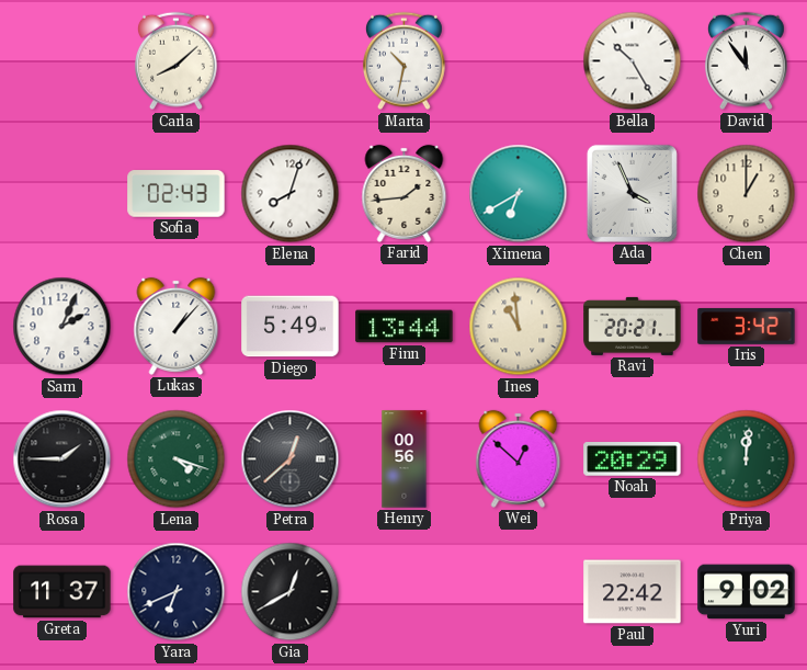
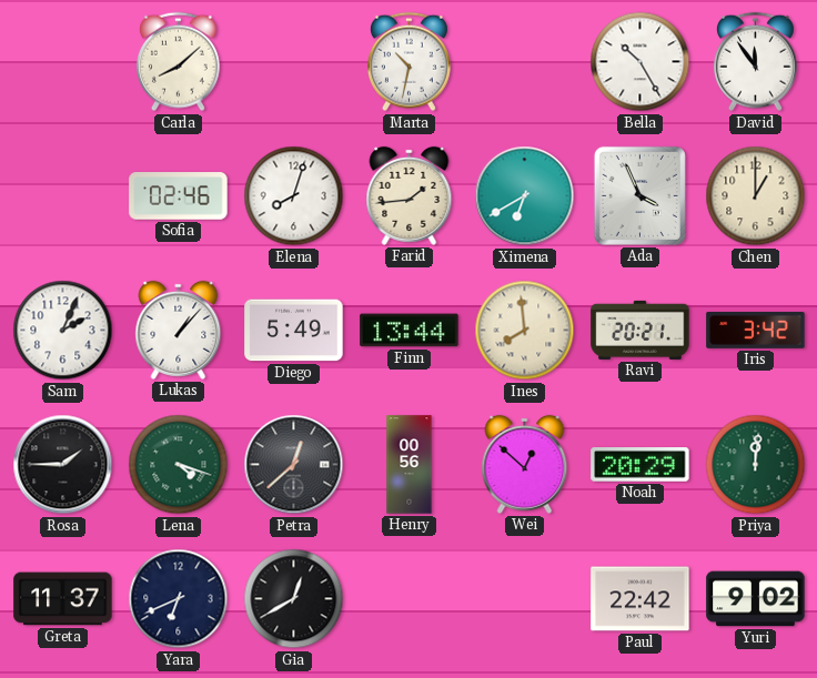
Sofia: 02:43 -> 02:46 (179, 196)
Ines: 10:59 -> 7:59 (525, 331)
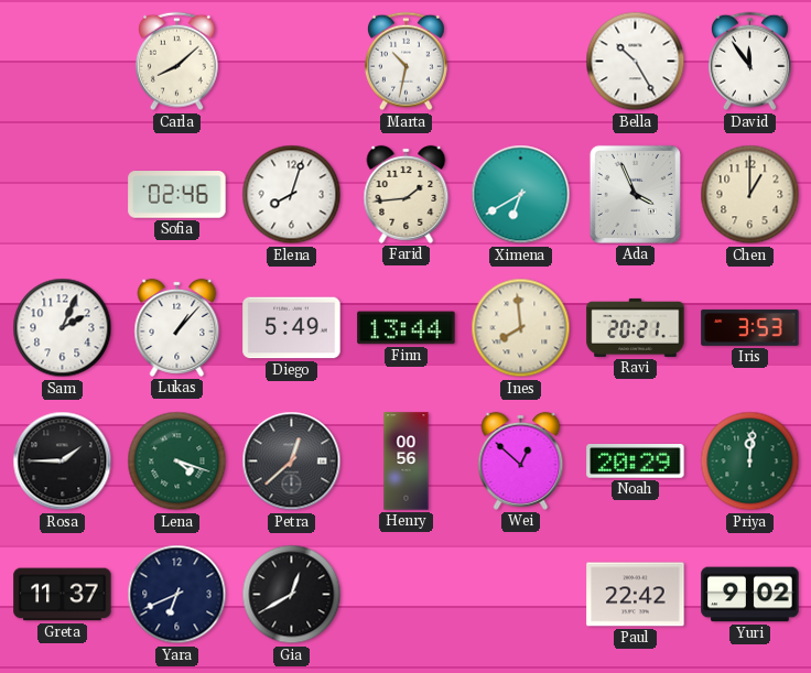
Iris: 3:42 -> 3:53 (750, 327)
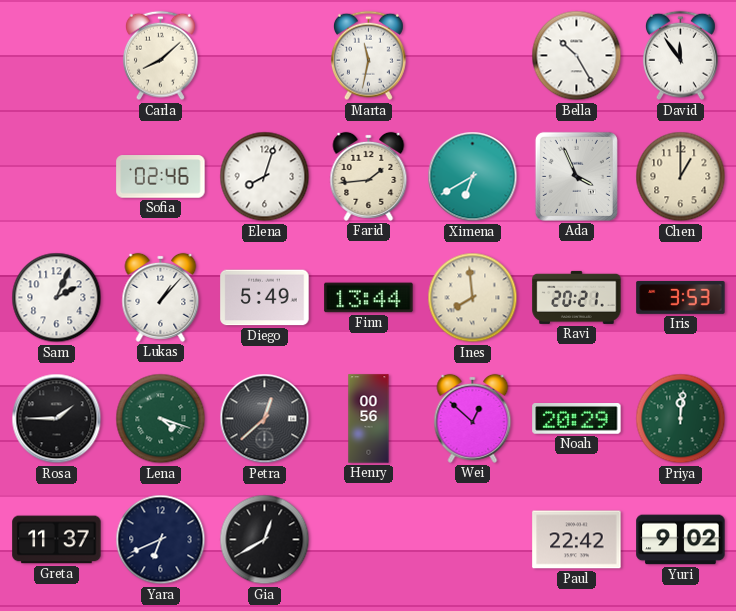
Marta: 10:32 -> 11:32 (368, 56)
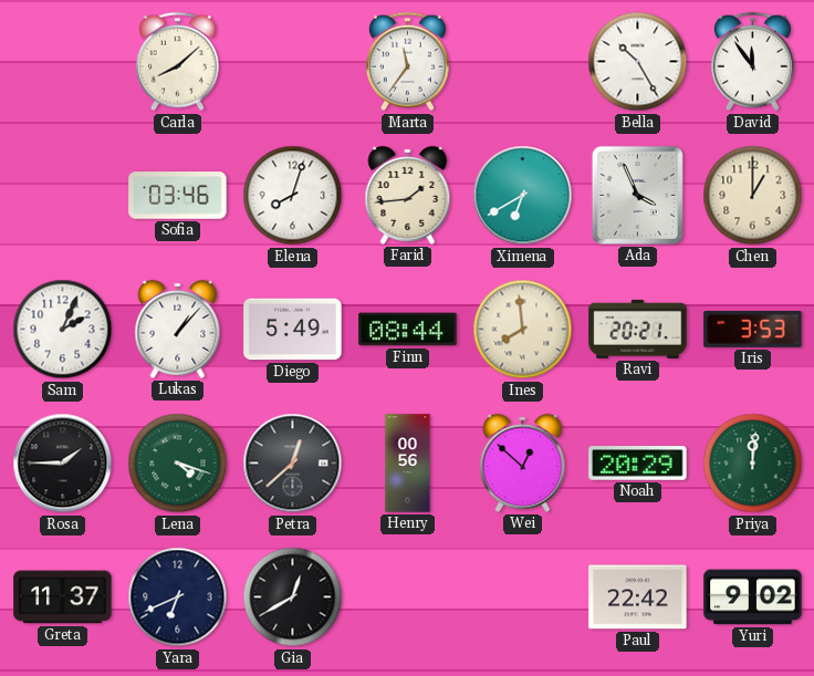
Marta: 11:32 -> 11:36 (407, 62)
Sofia: 02:46 -> 03:46 (178, 196)
Finn: 13:44 -> 08:44 (408, 330)
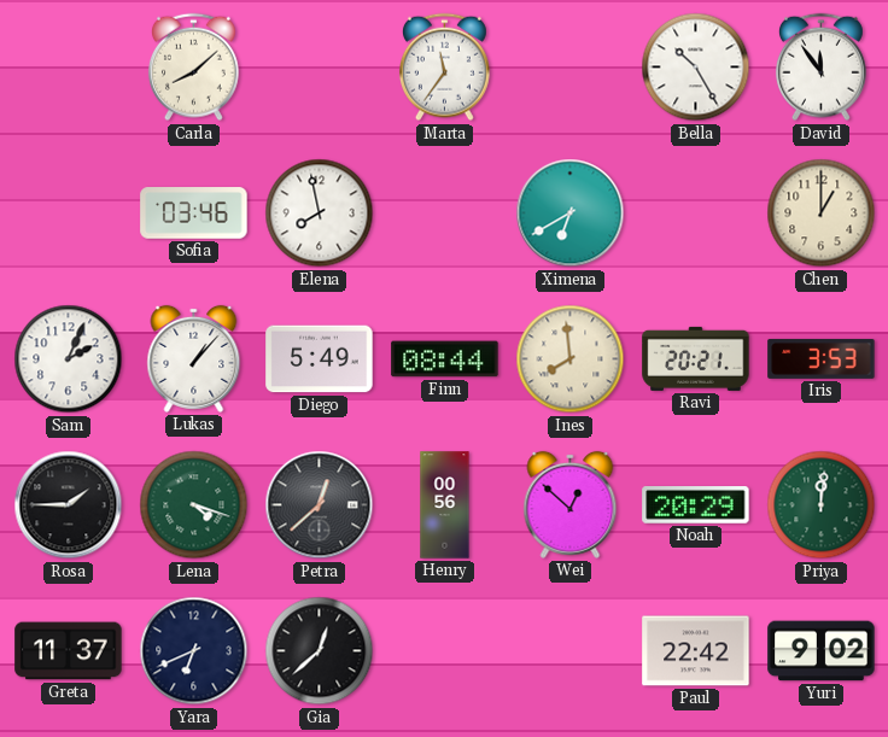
Elena: 8:03 -> 7:58 (320, 214)
Farid: 1:44 -> none (408, 195)
Ada: 3:56 -> none (637, 195)
Gia: 12:40 -> 12:38 (320, 651)
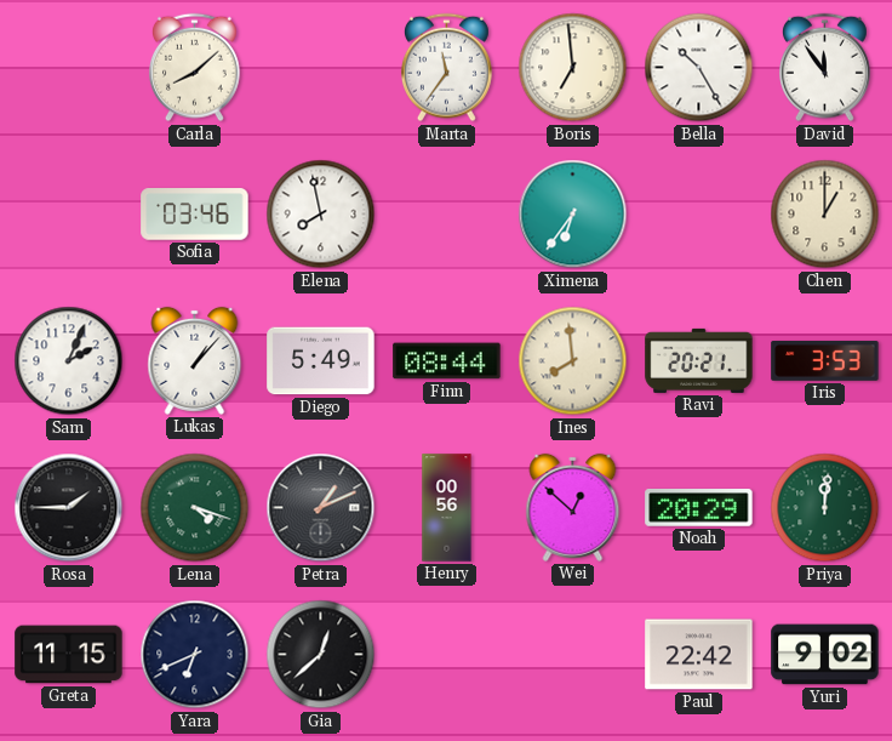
Boris: none -> 6:59 (573, 68)
Ximena: 6:40 -> 6:36 (573, 215)
Petra: 12:38 -> 1:11 (321, 508)
Greta: 11:37 -> 11:15 (69, 655)
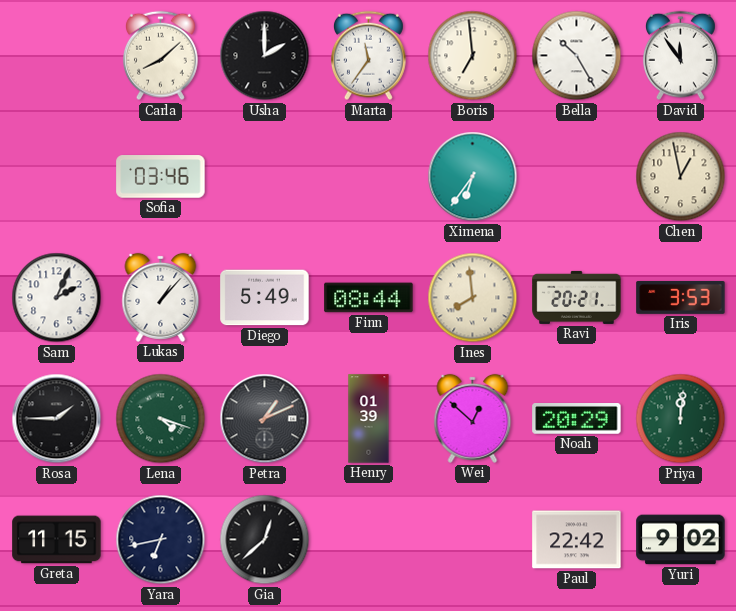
Usha: none -> 2:00 (265, 56)
Elena: 7:58 -> none (321, 215)
Chen: 1:00 -> 12:58 (681, 177)
Henry: 00:56 -> 01:39 (369, 419)
Yara: 6:41 -> 6:43 (161, 540)
